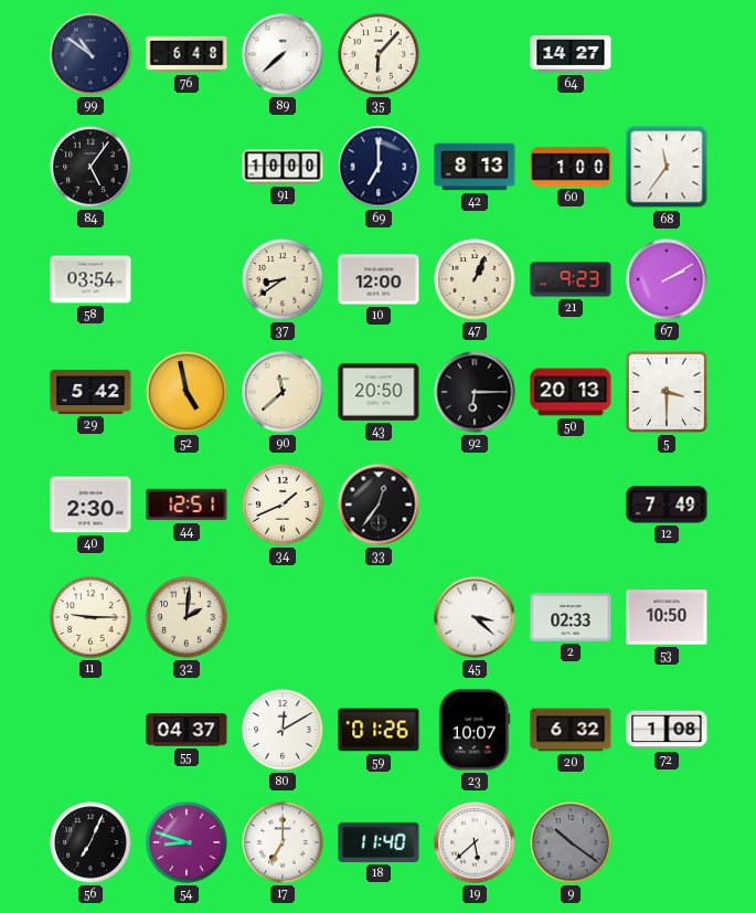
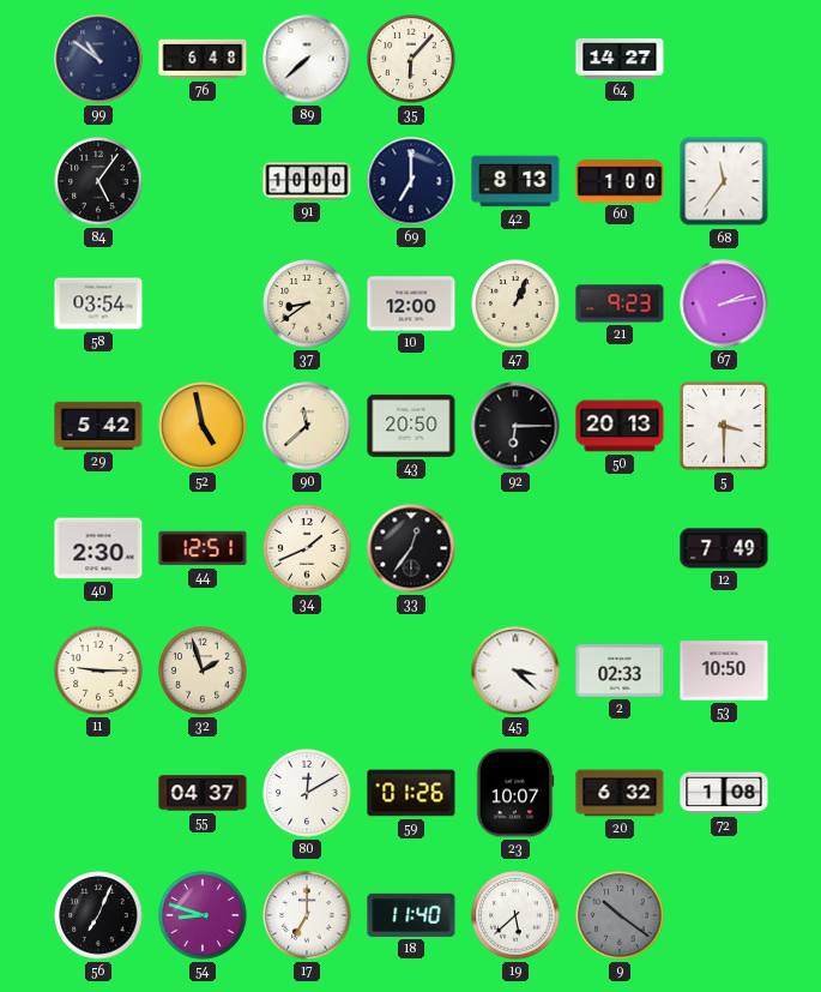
67: 2:10 -> 2:13 (724, 303)
32: 2:01 -> 1:57 (203, 671)
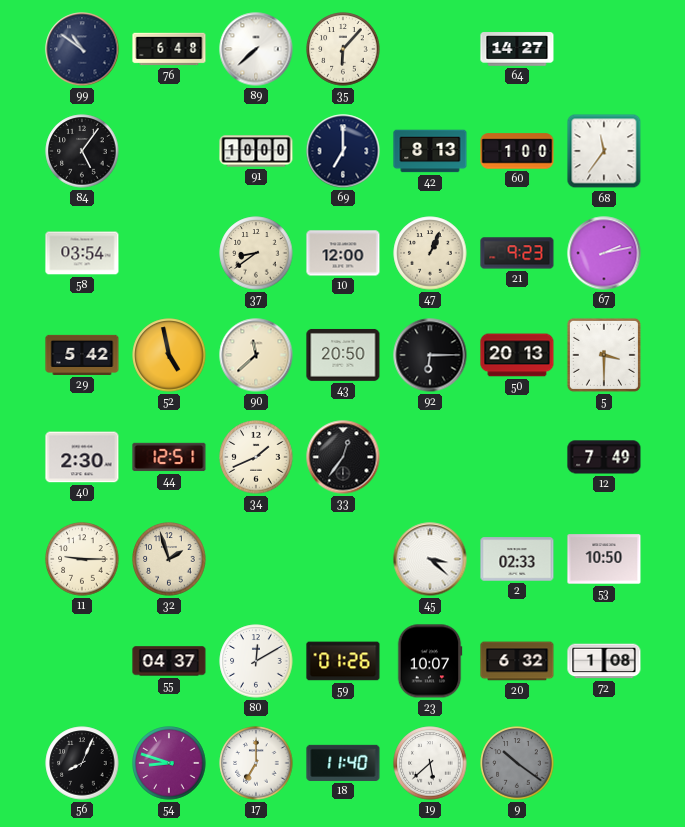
56: 7:04 -> 8:04 (82, 763)
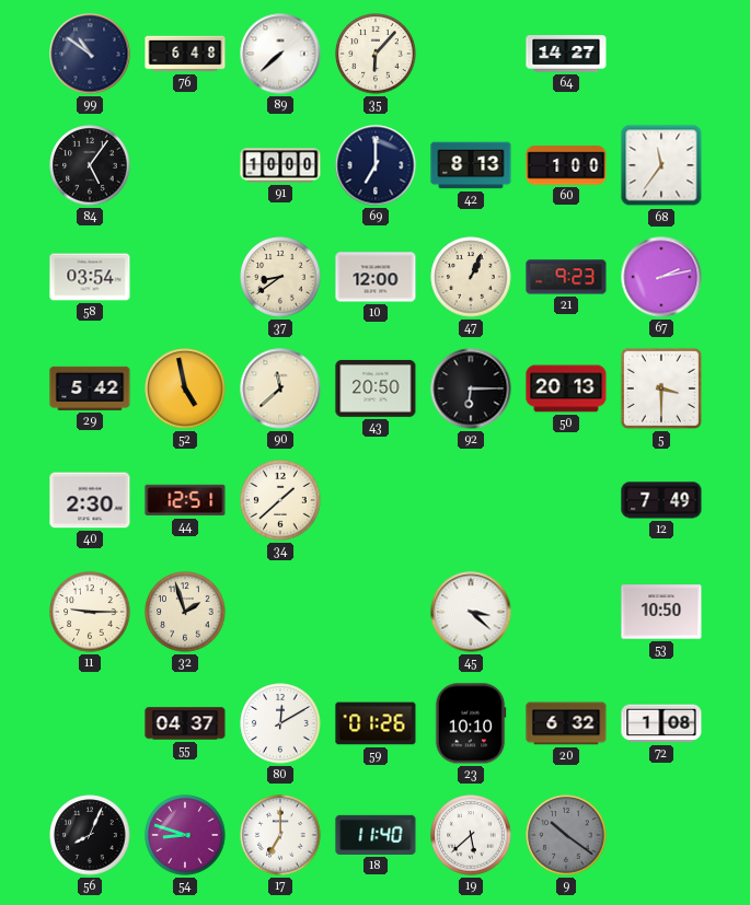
34: 1:41 -> 1:38 (280, 500)
33: 12:36 -> none (343, 457)
2: 02:33 -> none (517, 559)
23: 10:07 -> 10:10 (471, 723)
